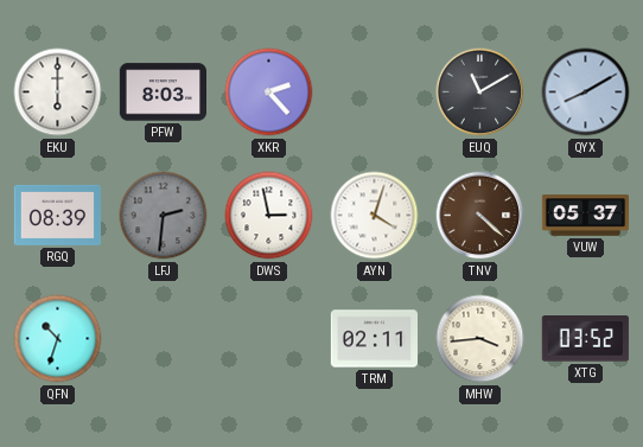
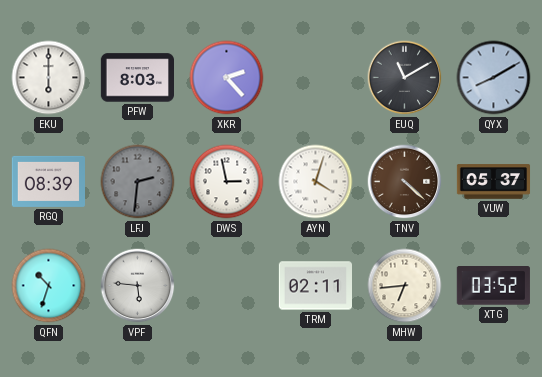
VPF: none -> 5:46 (138, 286)
MHW: 3:44 -> 6:44 (405, 286)
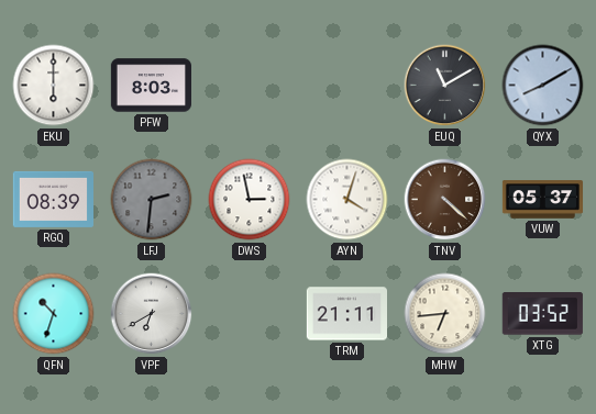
XKR: 2:23 -> none (227, 78)
VPF: 5:46 -> 6:40 (152, 314)
TRM: 02:11 -> 21:11 (346, 314)
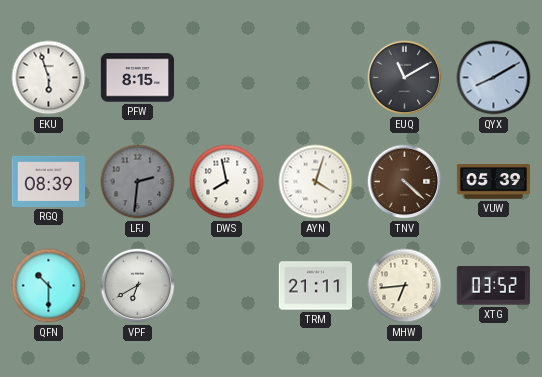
EKU: 6:00 -> 5:57 (49, 78)
PFW: 8:03 -> 8:15 (137, 78)
DWS: 2:58 -> 7:58 (227, 182)
VUW: 05:37 -> 05:39 (494, 182)
QFN: 10:33 -> 10:30 (49, 286)
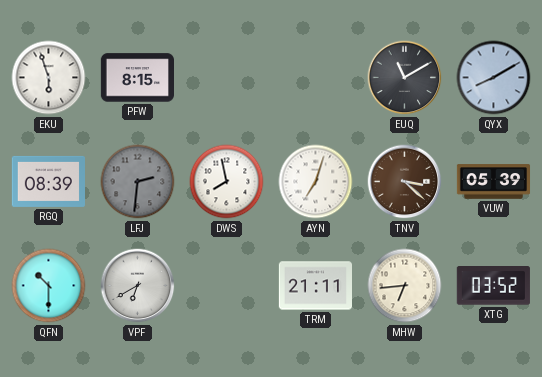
AYN: 4:03 -> 7:03 (316, 182)
TNV: 4:22 -> 3:22 (405, 182)
